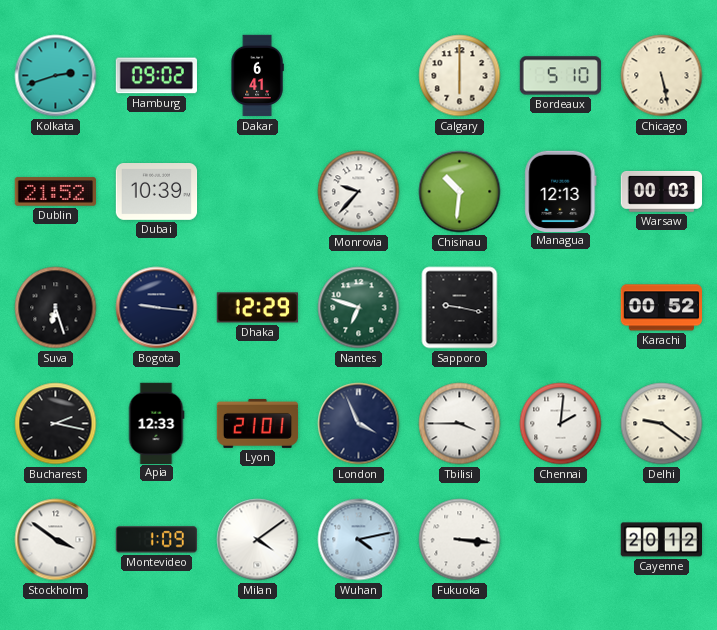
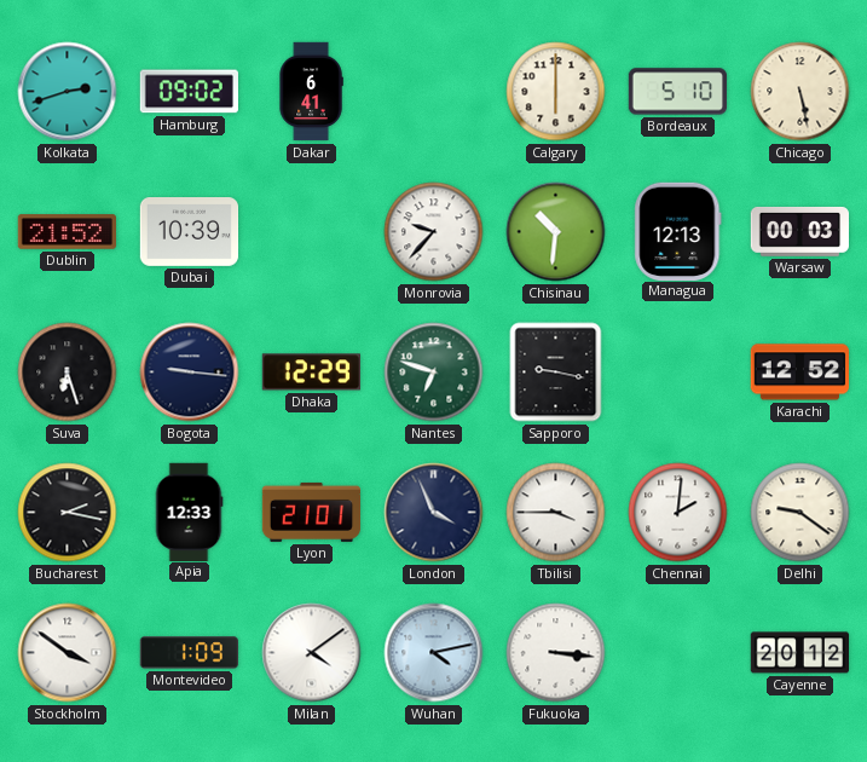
Karachi: 00:52 -> 12:52 (799, 373)
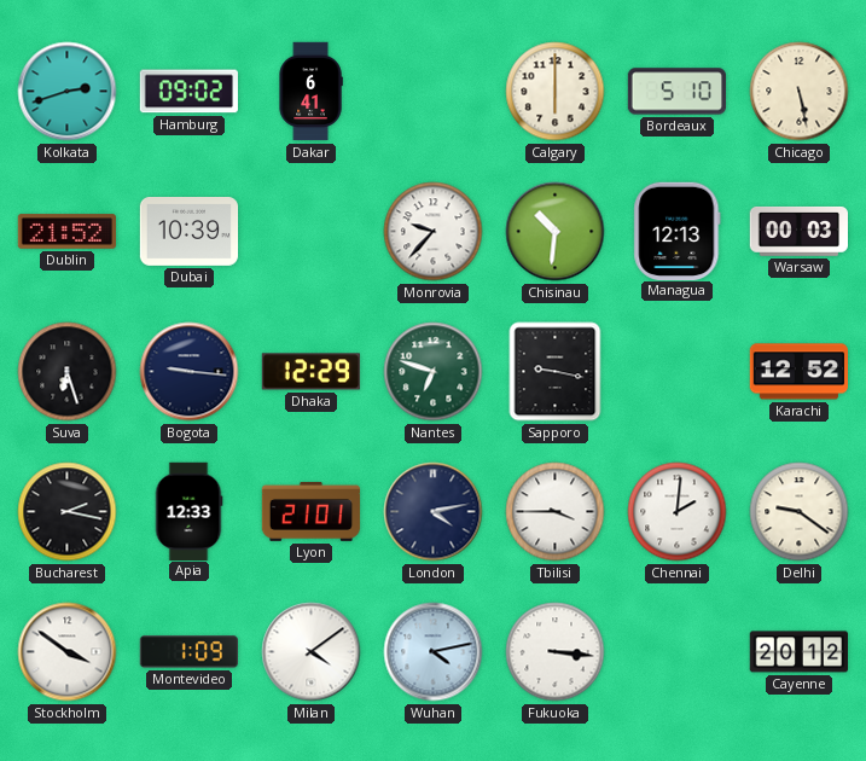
London: 3:56 -> 4:13 (434, 512)
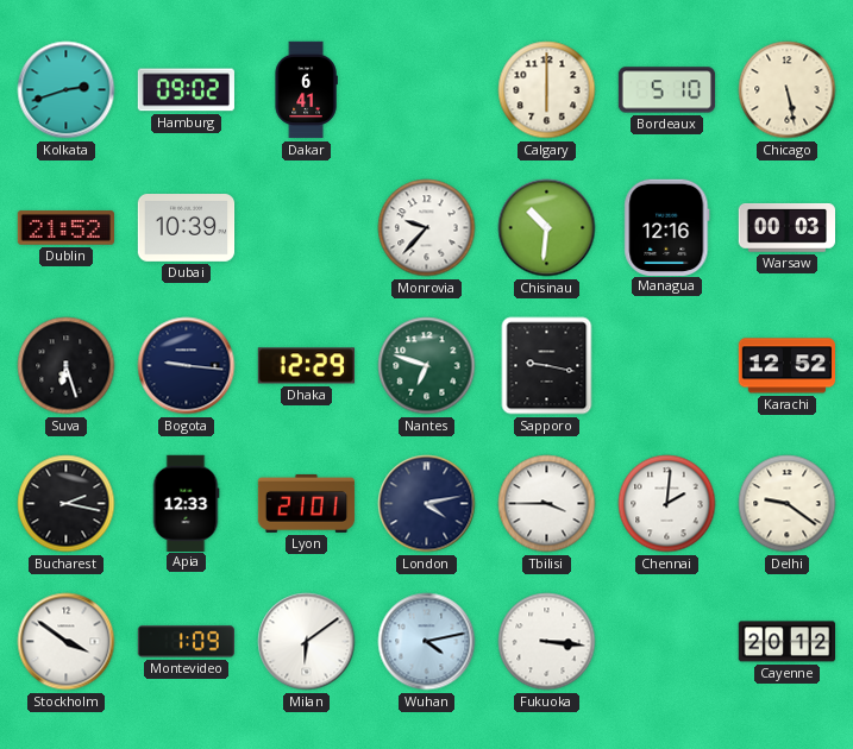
Managua: 12:13 -> 12:16 (667, 227)
Milan: 4:09 -> 6:09 (307, 642)
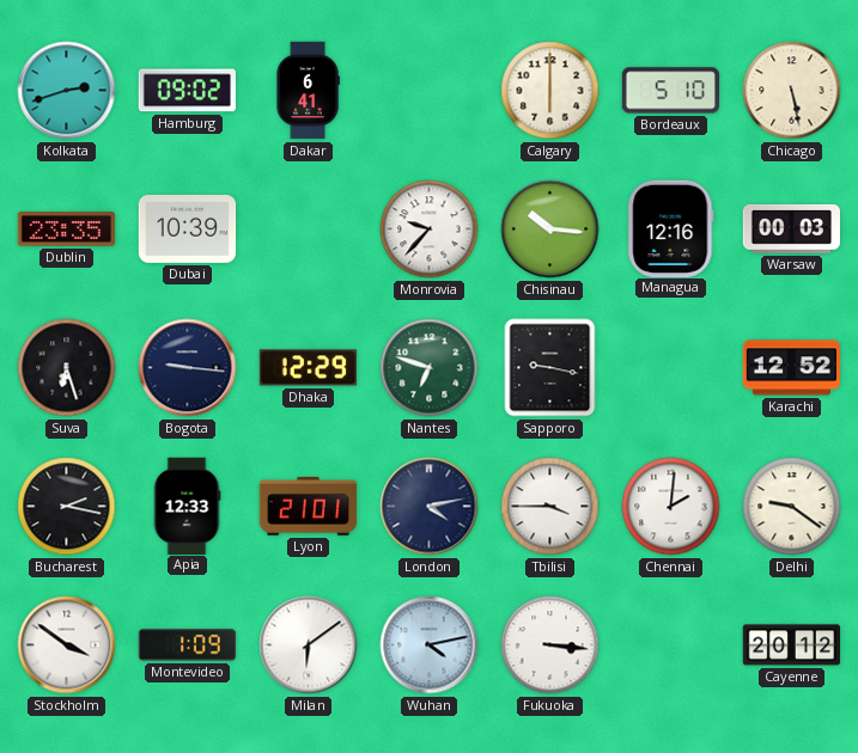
Dublin: 21:52 -> 23:35 (66, 229)
Chisinau: 10:31 -> 10:16 (550, 229)
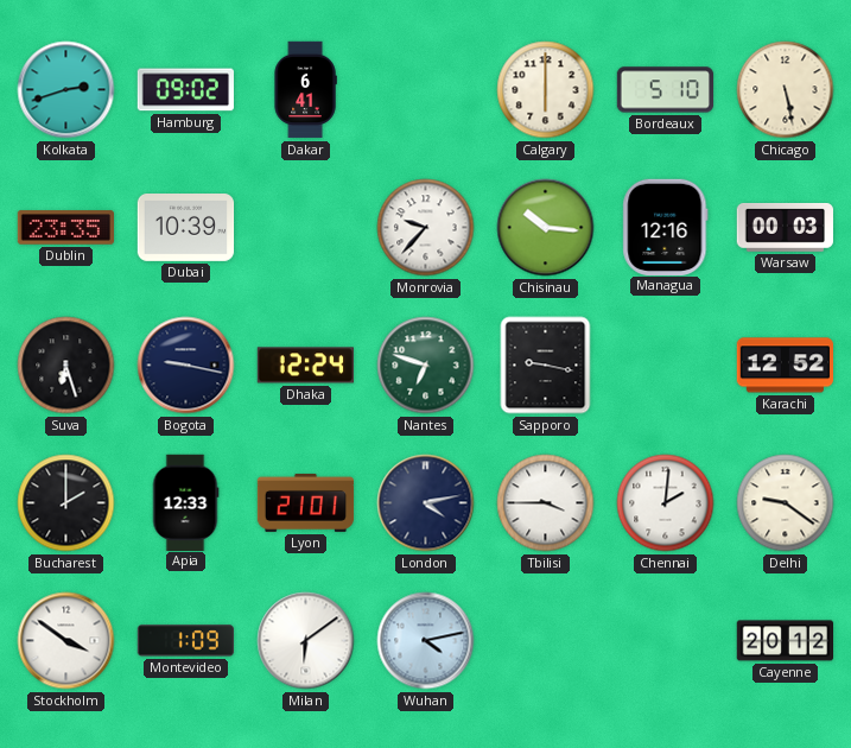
Bogota: 9:16 -> 9:17 (186, 366)
Dhaka: 12:29 -> 12:24 (305, 366)
Bucharest: 2:17 -> 2:00 (66, 503)
Fukuoka: 3:16 -> none (550, 645)
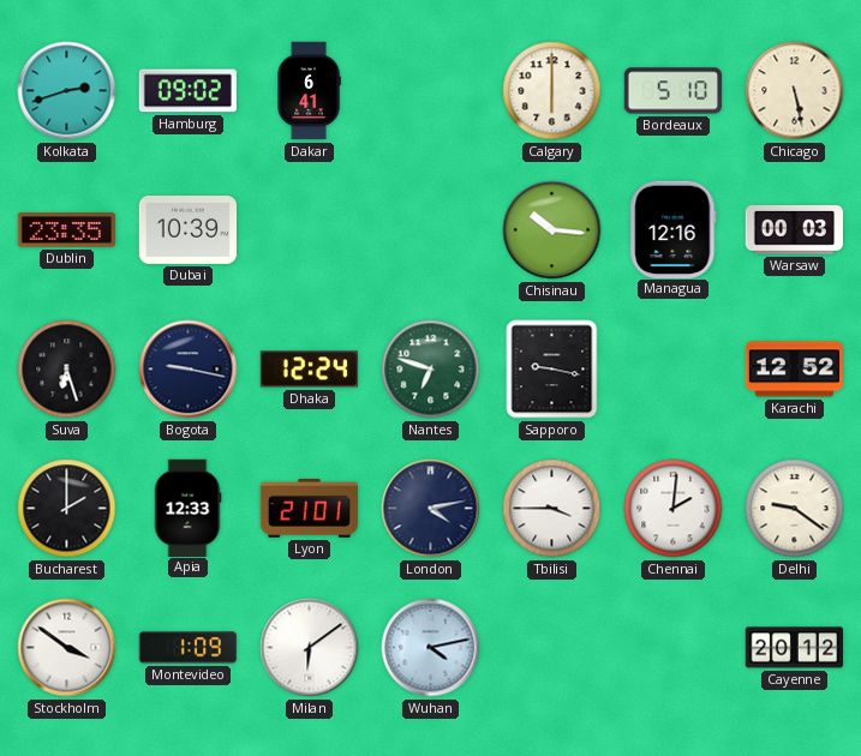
Monrovia: 9:37 -> none (426, 228)
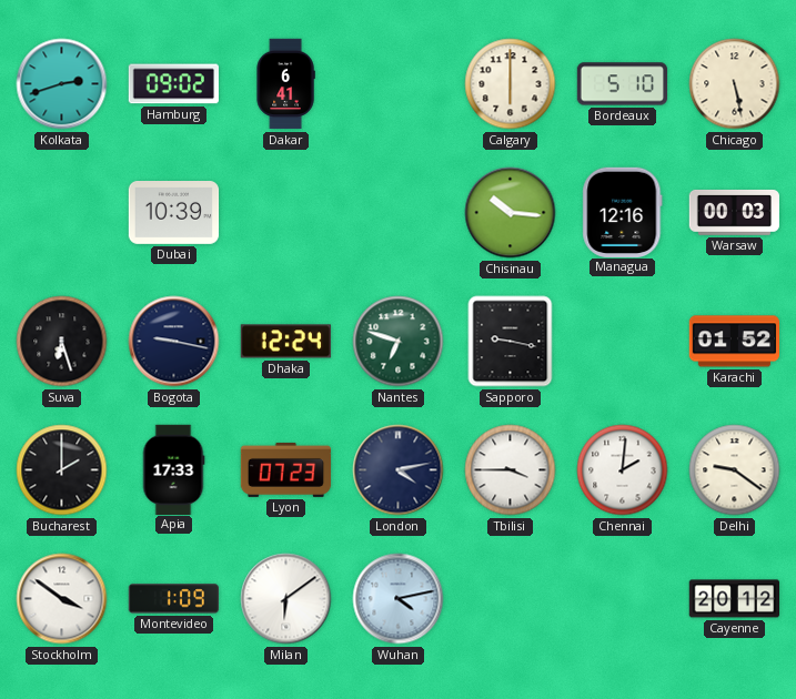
Dublin: 23:35 -> none (66, 230)
Karachi: 12:52 -> 01:52 (734, 342)
Apia: 12:33 -> 17:33 (173, 469)
Lyon: 21:01 -> 07:23 (286, 469)
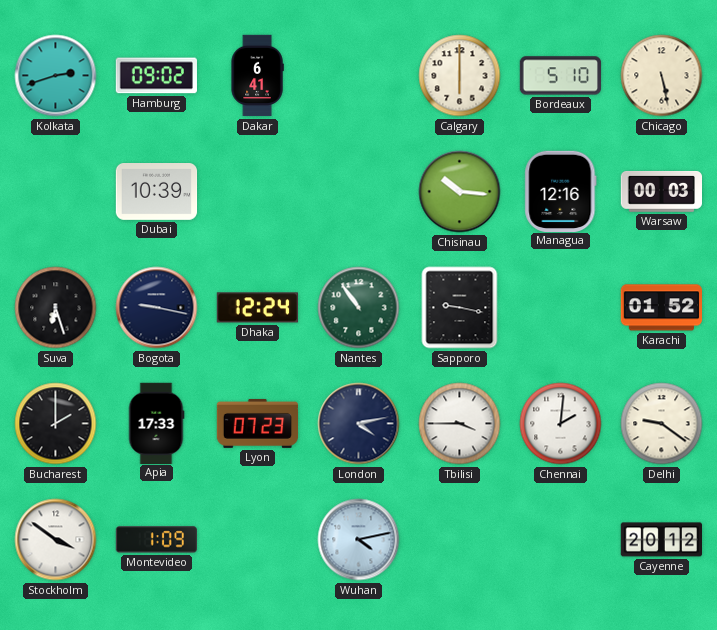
Nantes: 6:48 -> 10:54 (359, 308)
Milan: 6:09 -> none (286, 599)
